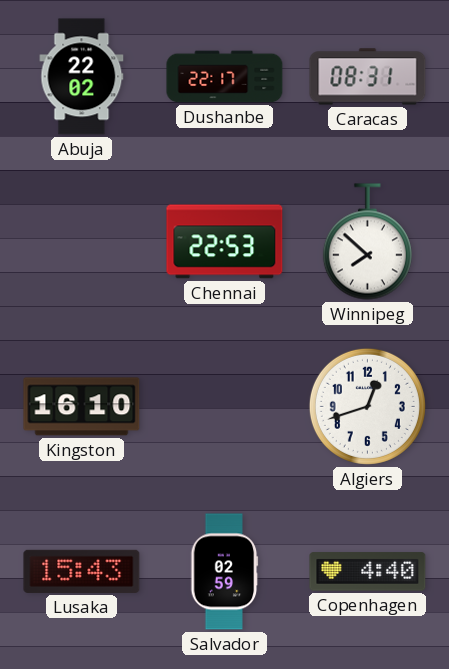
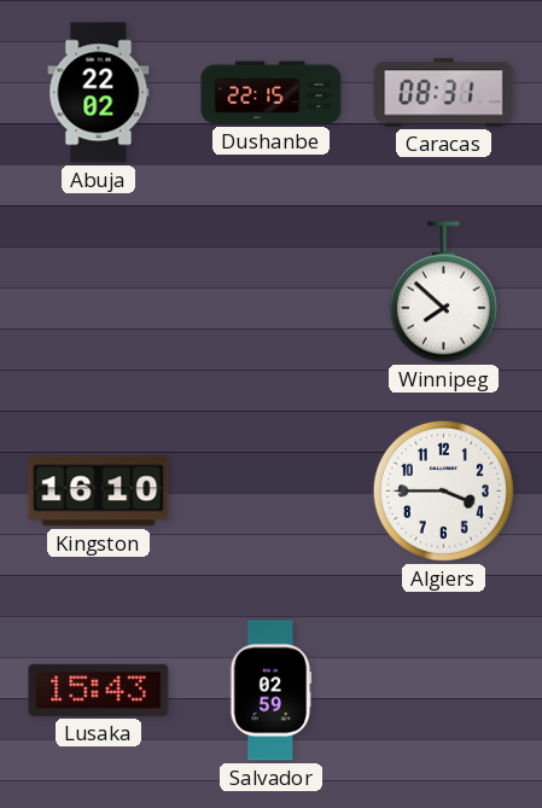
Dushanbe: 22:17 -> 22:15 (272, 93)
Chennai: 22:53 -> none (225, 242)
Algiers: 12:42 -> 3:45 (443, 490)
Copenhagen: 4:40 -> none (368, 572)
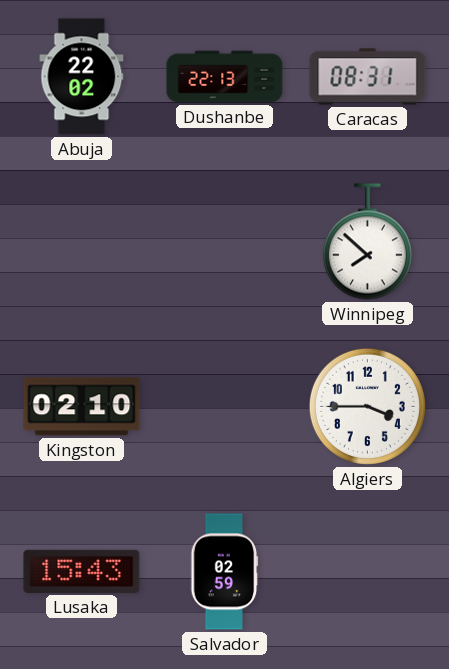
Dushanbe: 22:15 -> 22:13 (225, 77)
Kingston: 16:10 -> 02:10 (82, 407)
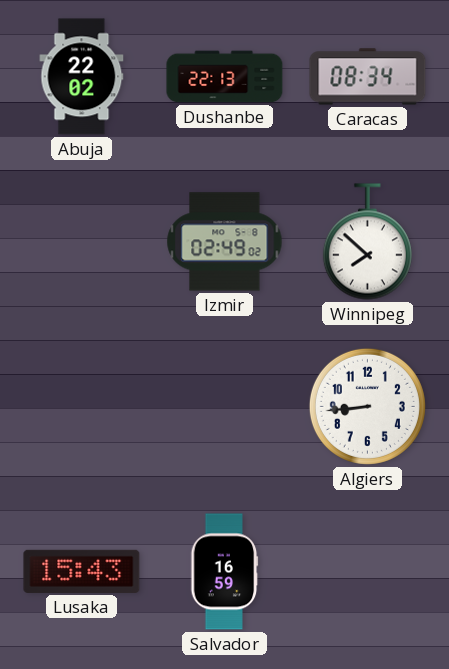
Caracas: 08:31 -> 08:34 (368, 77)
Izmir: none -> 02:49 (225, 242)
Kingston: 02:10 -> none (82, 407)
Algiers: 3:45 -> 8:44 (367, 406)
Salvador: 02:59 -> 16:59 (225, 572)
